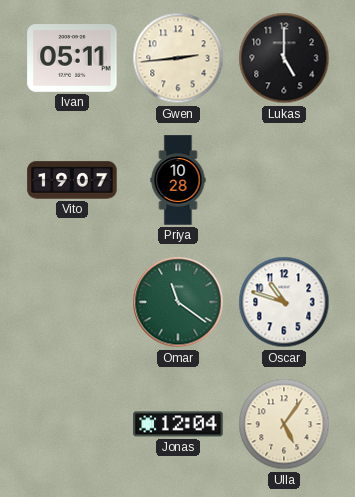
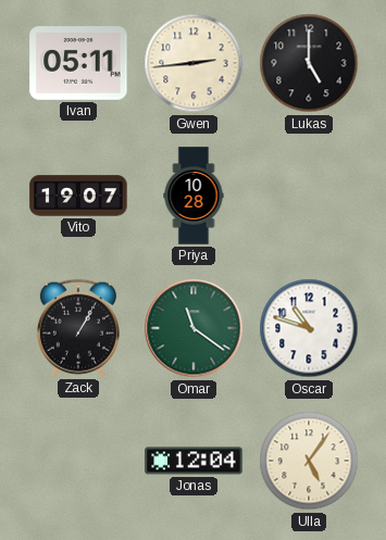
Zack: none -> 1:05 (78, 328)
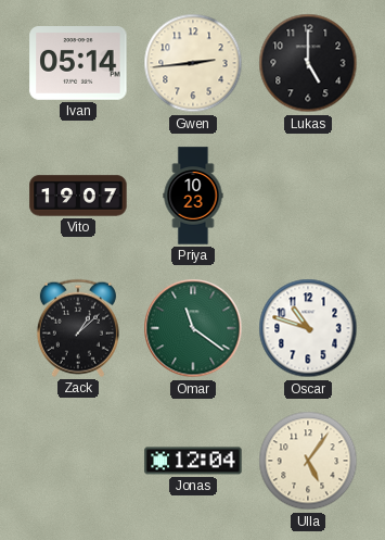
Ivan: 05:11 -> 05:14 (78, 64)
Priya: 10:28 -> 10:23 (193, 196)
Zack: 1:05 -> 1:08 (78, 328)
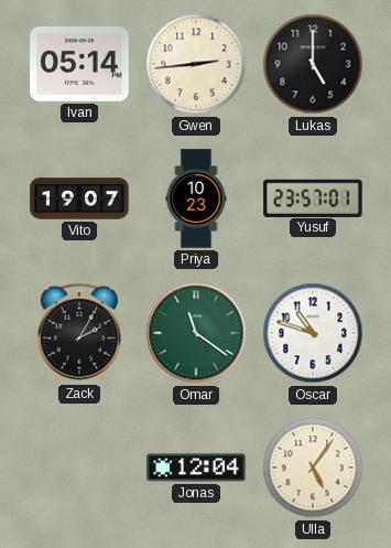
Yusuf: none -> 23:57 (313, 197)
Zack: 1:08 -> 2:05 (79, 333)
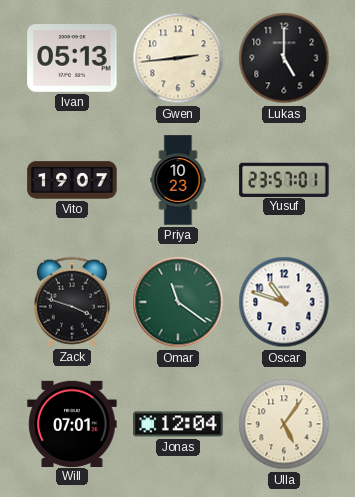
Ivan: 05:14 -> 05:13 (72, 59)
Zack: 2:05 -> 3:48 (72, 302)
Will: none -> 07:01 (72, 423)
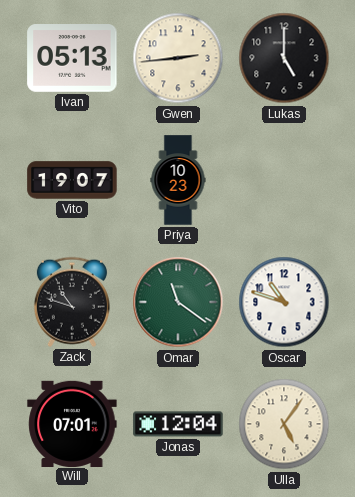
Yusuf: 23:57 -> none (284, 179)
Zack: 3:48 -> 10:48 (72, 302)
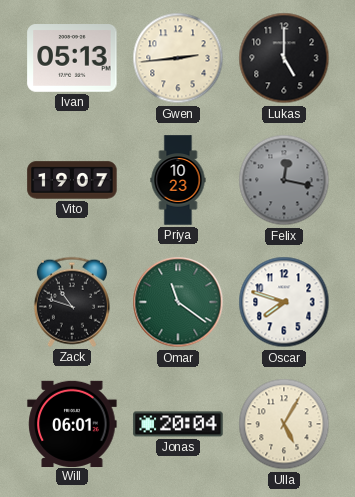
Felix: none -> 12:17 (284, 180)
Oscar: 10:48 -> 7:48 (284, 302)
Will: 07:01 -> 06:01 (72, 423)
Jonas: 12:04 -> 20:04 (178, 424)
Ulla: 5:06 -> 5:05 (284, 424)
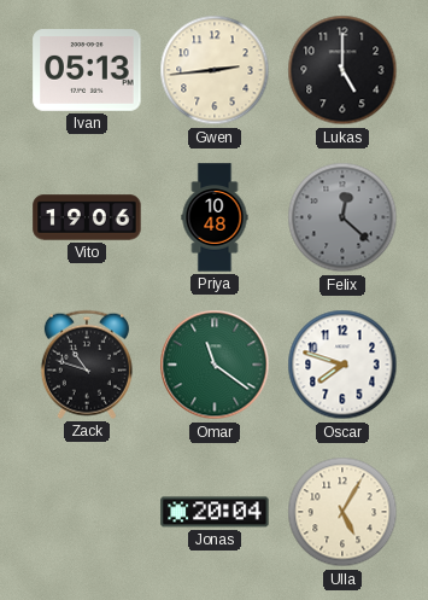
Vito: 19:07 -> 19:06 (87, 217)
Priya: 10:23 -> 10:48 (215, 217)
Felix: 12:17 -> 12:22 (342, 217)
Will: 06:01 -> none (72, 423)
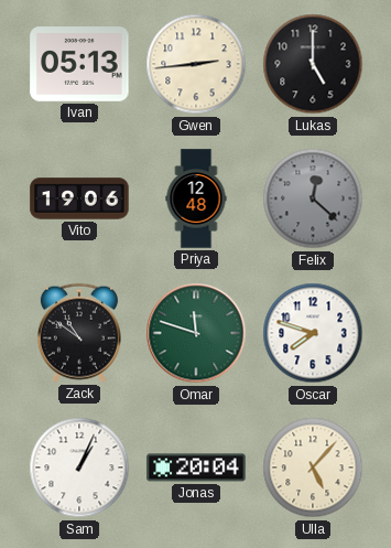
Priya: 10:48 -> 12:48 (196, 198)
Zack: 10:48 -> 10:51 (79, 333)
Omar: 11:21 -> 11:48 (196, 333)
Sam: none -> 1:04 (79, 468)
Ulla: 5:05 -> 5:07 (313, 468)
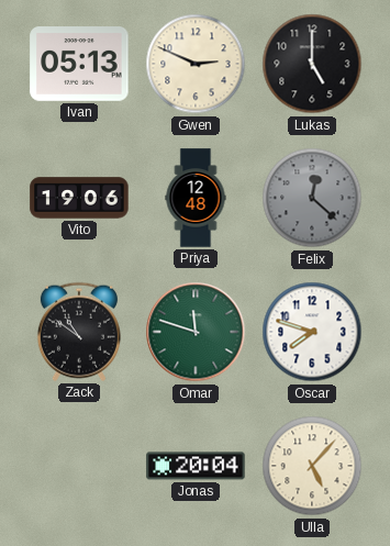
Gwen: 2:44 -> 2:49 (196, 64)
Sam: 1:04 -> none (79, 468)
